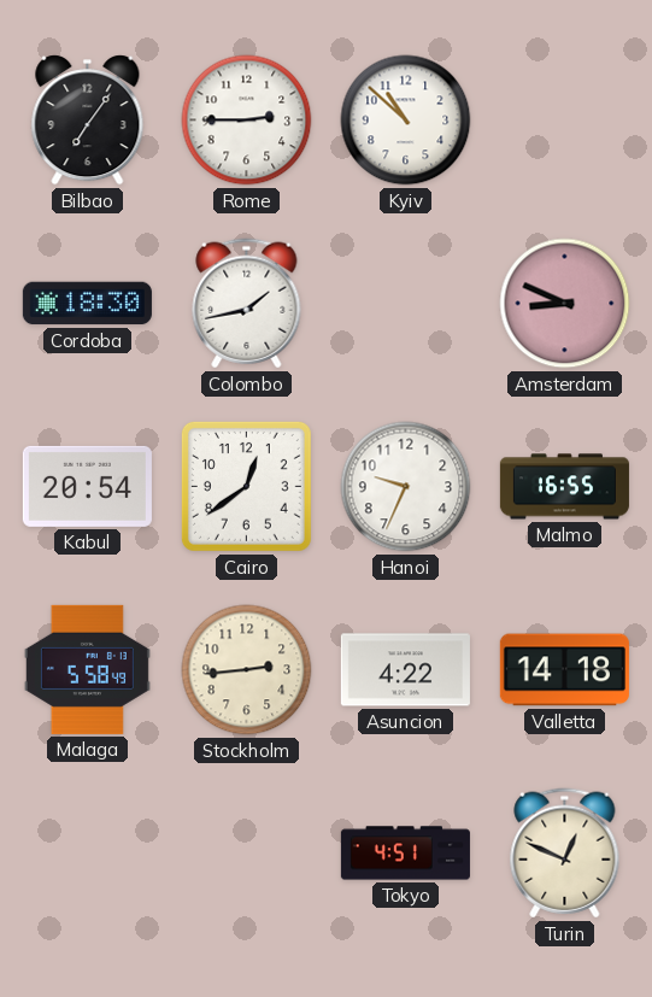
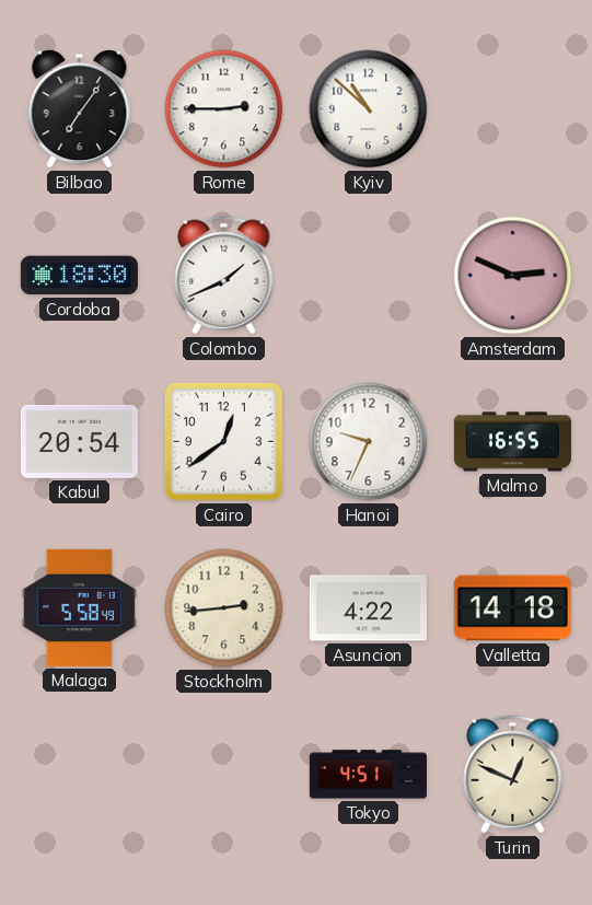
Colombo: 1:43 -> 1:41 (224, 276)
Amsterdam: 8:49 -> 2:49 (513, 276)
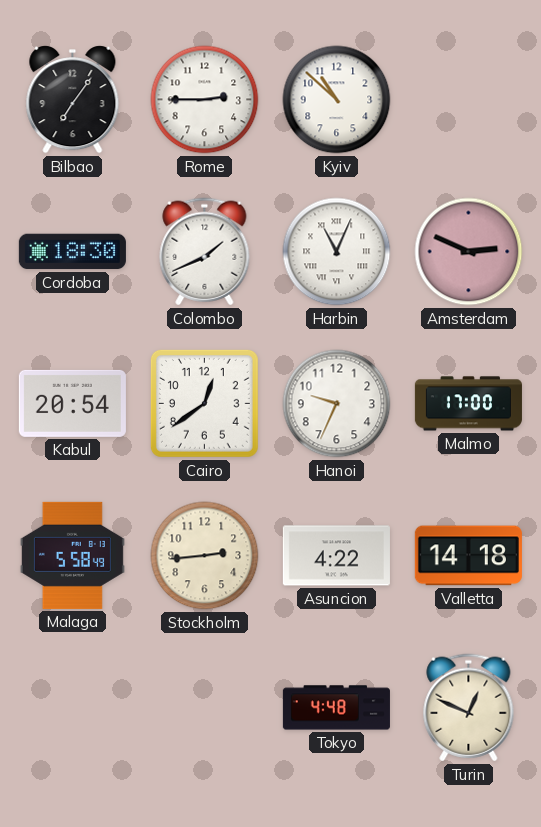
Harbin: none -> 11:04 (337, 252)
Malmo: 16:55 -> 17:00 (468, 404)
Tokyo: 4:51 -> 4:48 (336, 708)
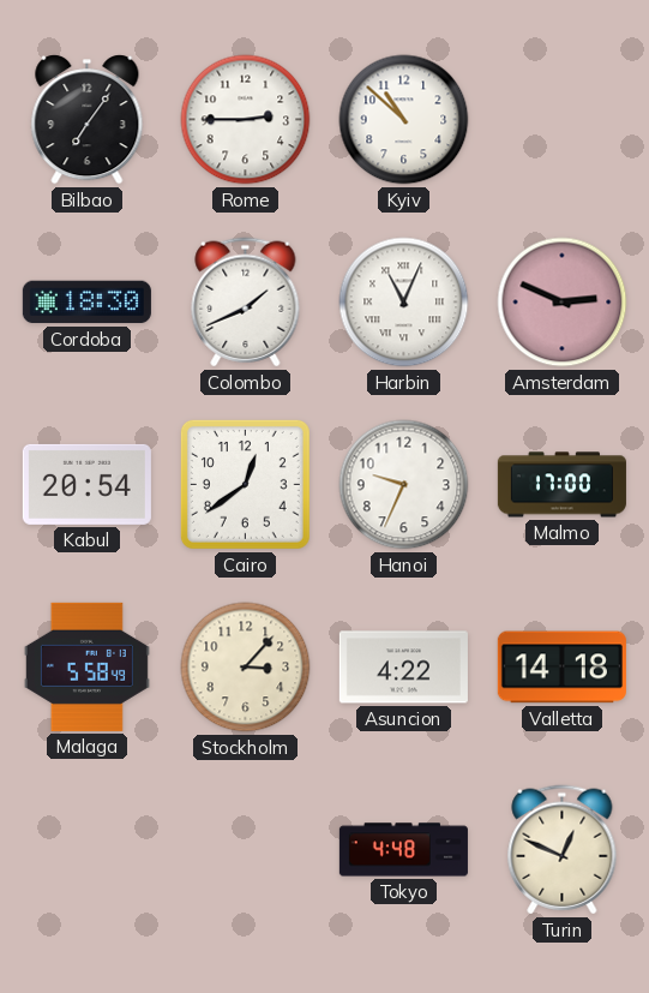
Stockholm: 2:44 -> 3:07 (246, 668)
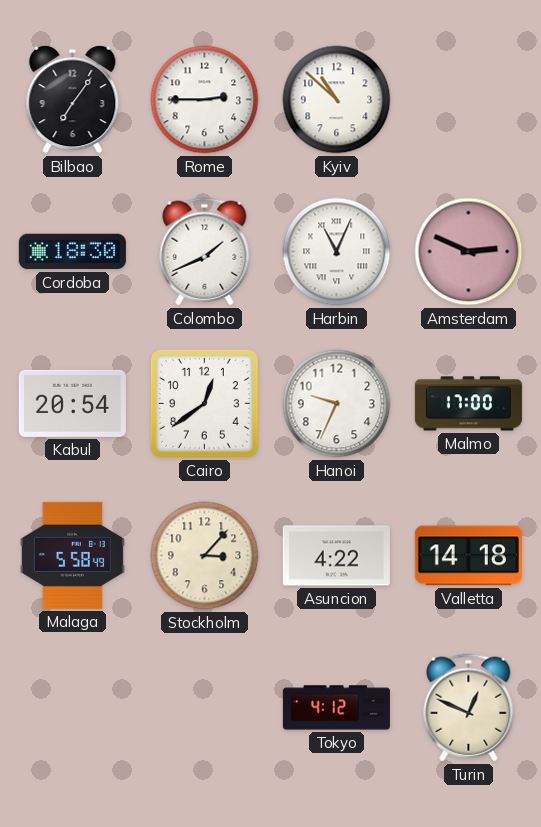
Tokyo: 4:48 -> 4:12 (336, 708)
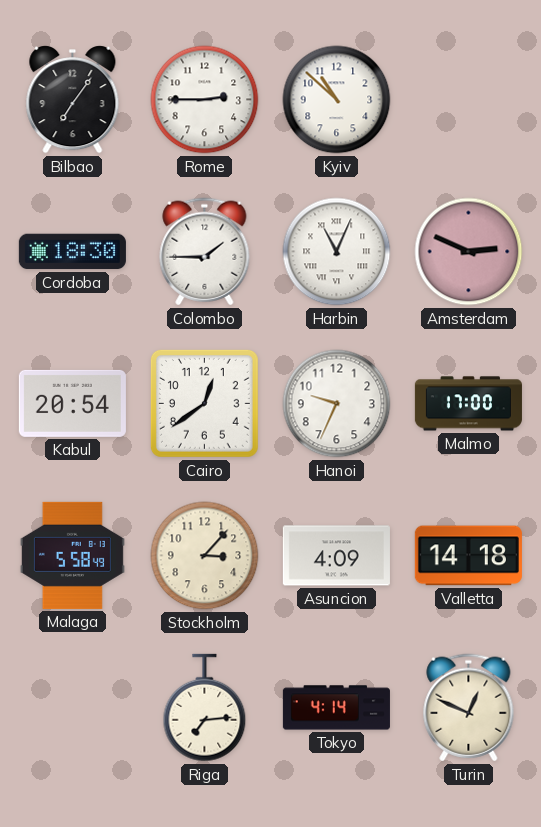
Colombo: 1:41 -> 1:45 (205, 252)
Asuncion: 4:22 -> 4:09 (336, 556)
Riga: none -> 7:14 (205, 708)
Tokyo: 4:12 -> 4:14 (336, 708)
